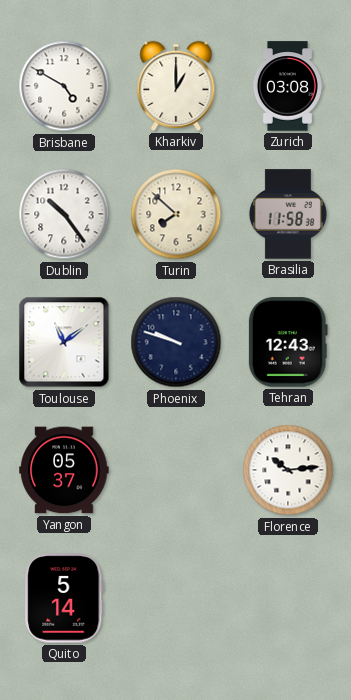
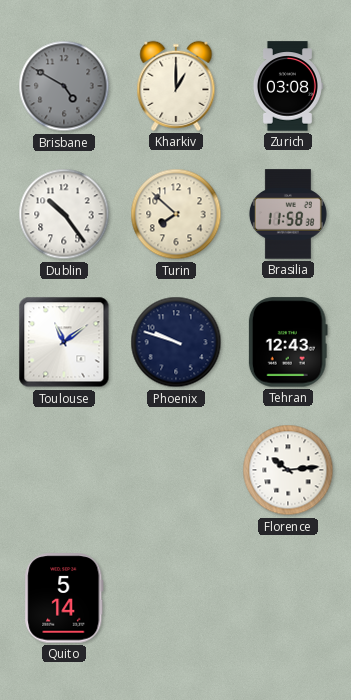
Brisbane dial: white -> grey (64, 86)
Yangon: 05:37 -> none (64, 470)
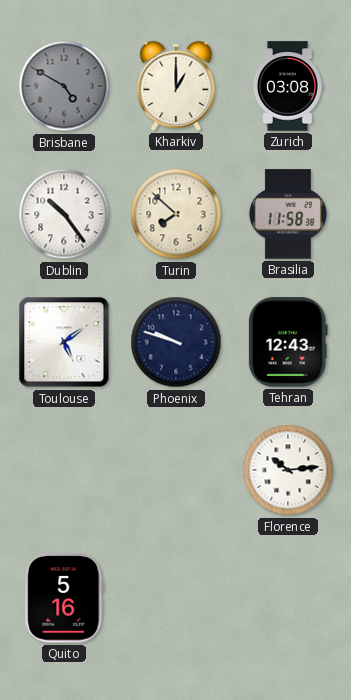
Toulouse: 11:09 -> 5:09 (64, 342)
Quito: 5:14 -> 5:16 (64, 598)
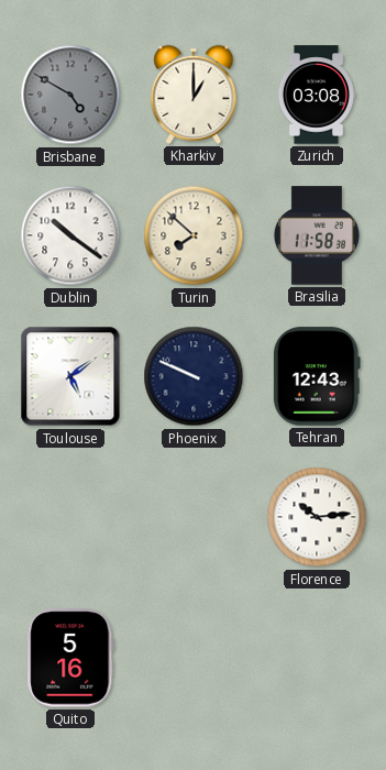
Dublin: 10:24 -> 10:21 (70, 235)
Phoenix: 9:48 -> 9:49 (194, 376)
